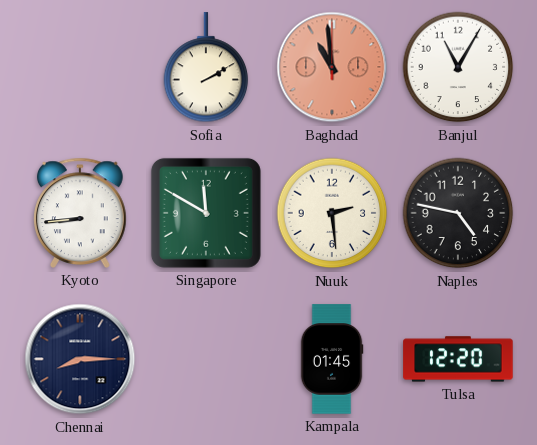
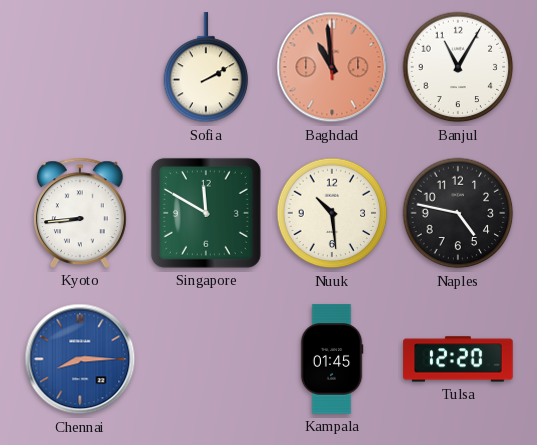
Nuuk: 2:29 -> 10:29 (332, 213)
Chennai dial: navy -> blue (80, 359)
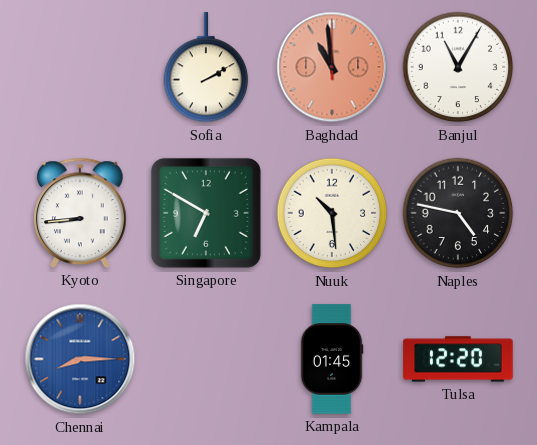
Singapore: 11:50 -> 6:50 (206, 213)
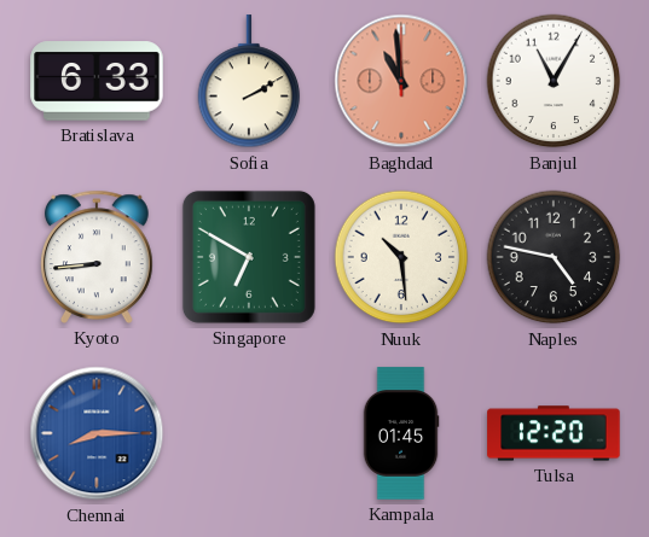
Bratislava: none -> 6:33 (97, 81)
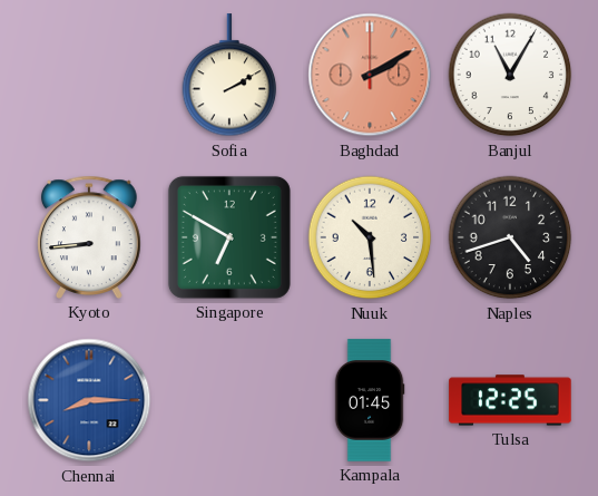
Bratislava: 6:33 -> none (97, 81)
Baghdad: 10:59 -> 2:10 (370, 75)
Naples: 4:47 -> 4:42 (510, 237)
Tulsa: 12:20 -> 12:25 (510, 400)
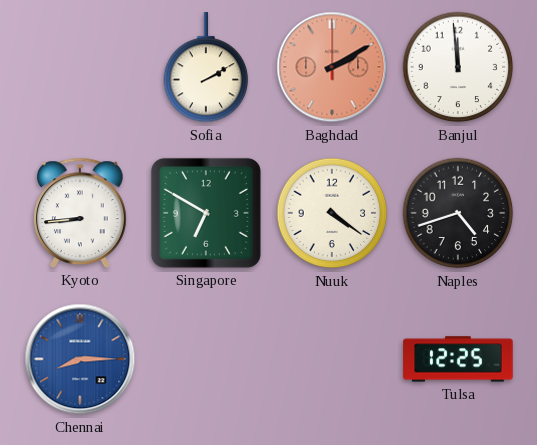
Banjul: 11:05 -> 11:59 (458, 67)
Nuuk: 10:29 -> 4:21 (332, 213)
Kampala: 01:45 -> none (370, 400)
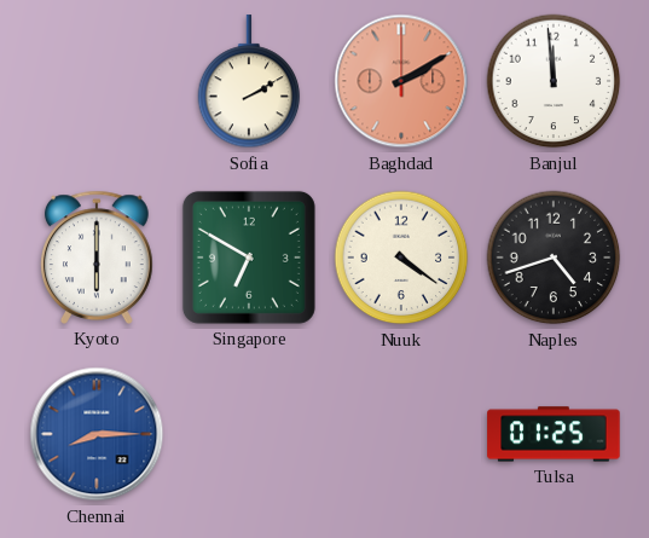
Kyoto: 8:44 -> 6:00 (98, 258)
Tulsa: 12:25 -> 01:25 (554, 434)
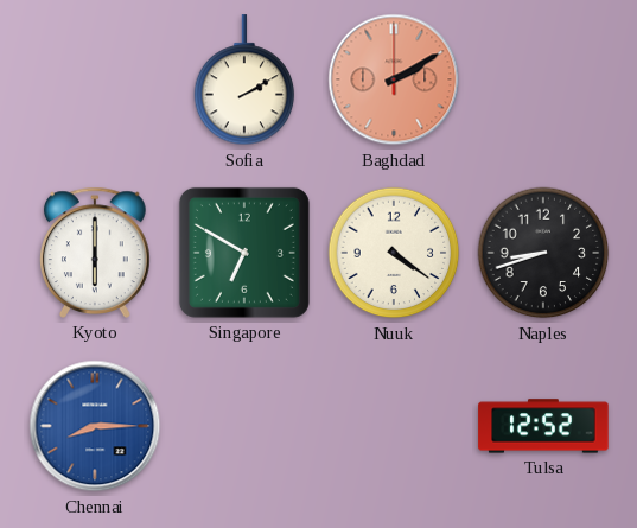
Banjul: 11:59 -> none (554, 81)
Naples: 4:42 -> 8:42 (543, 253)
Tulsa: 01:25 -> 12:52 (543, 426)
